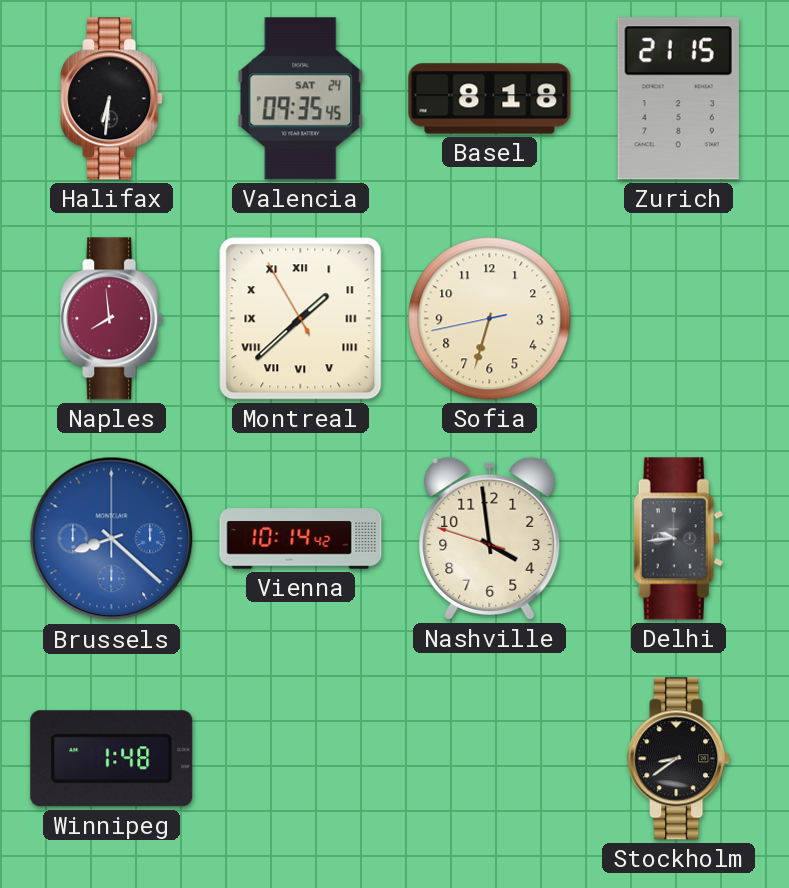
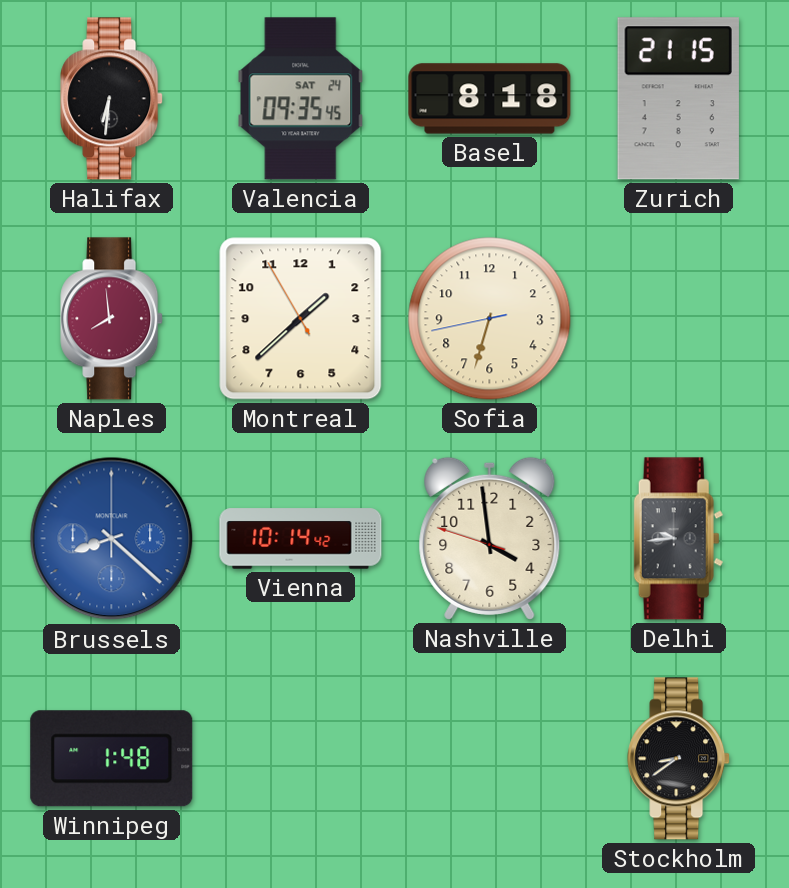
Montreal numerals: Roman -> Arabic (301, 319)
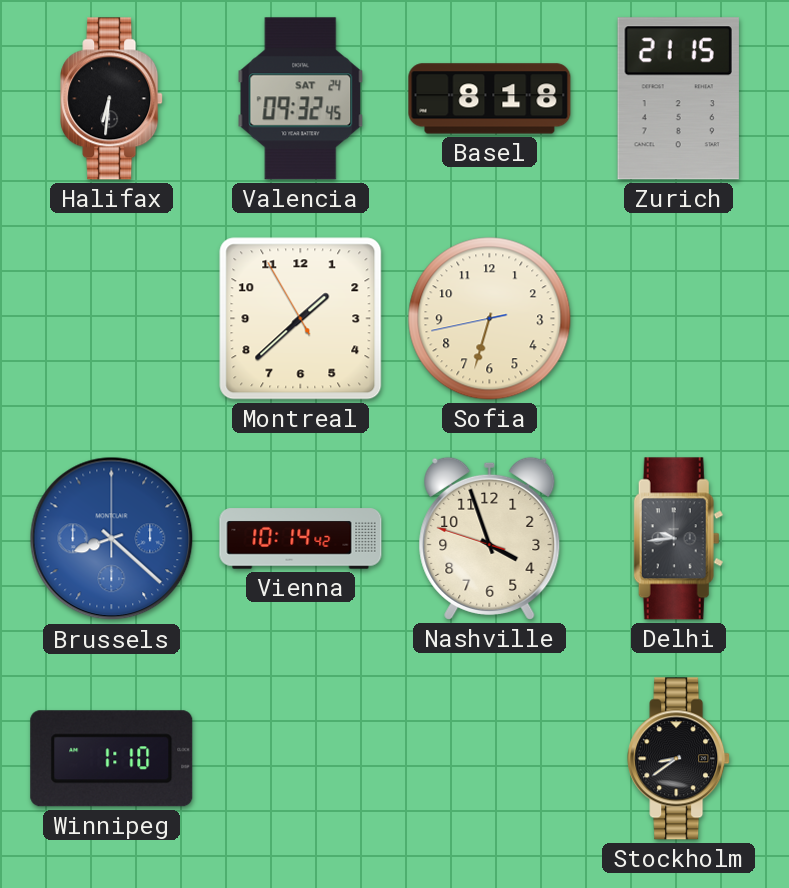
Valencia: 09:35 -> 09:32 (301, 99)
Naples: 7:59 -> none (112, 319)
Nashville: 3:58 -> 3:56 (490, 538)
Winnipeg: 1:48 -> 1:10 (112, 759)
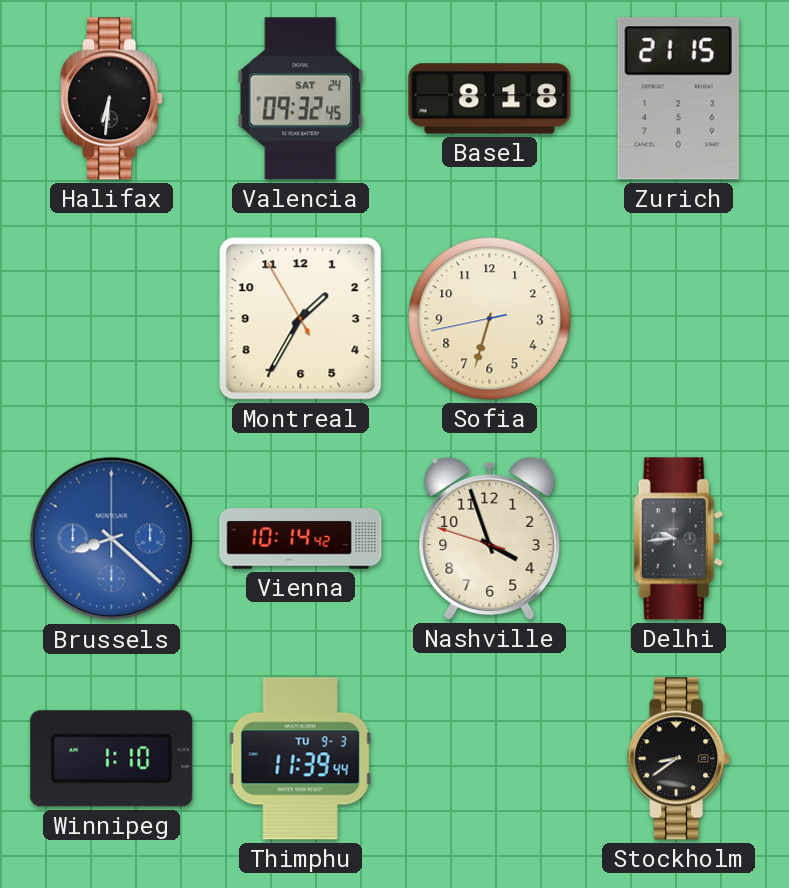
Montreal: 1:37 -> 1:34 (301, 319)
Thimphu: none -> 11:39 (300, 759)
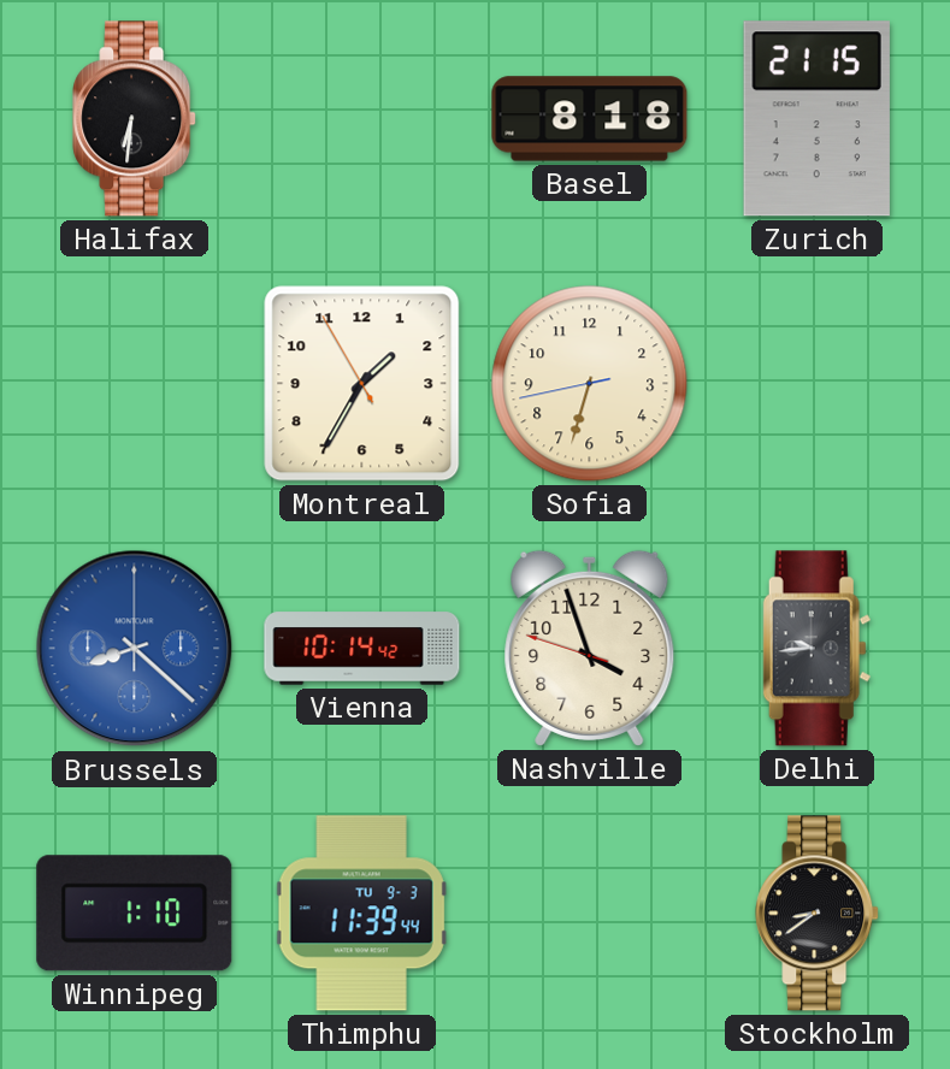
Valencia: 09:32 -> none (301, 99)
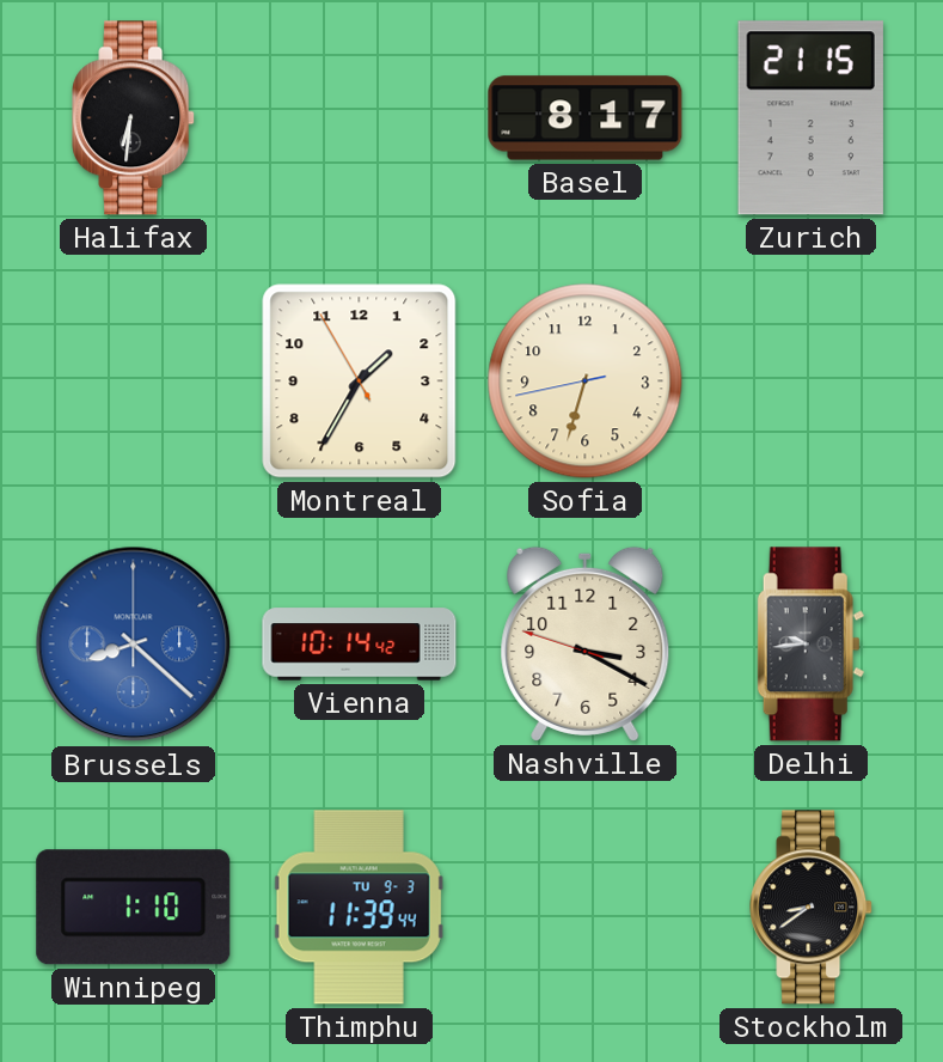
Basel: 8:18 -> 8:17 (586, 118)
Nashville: 3:56 -> 3:19 (586, 643)
